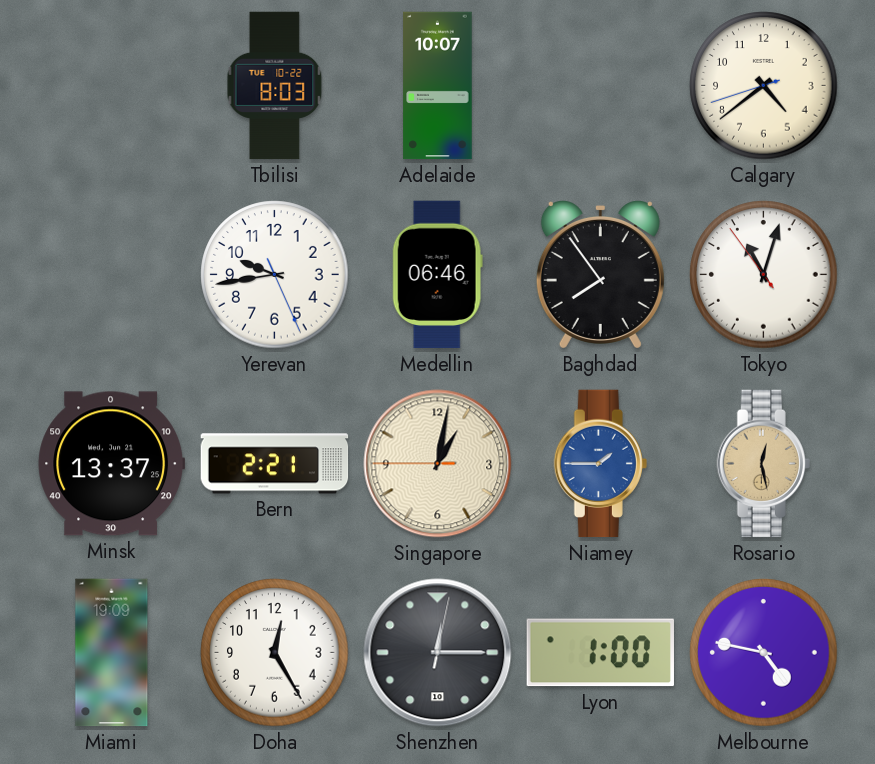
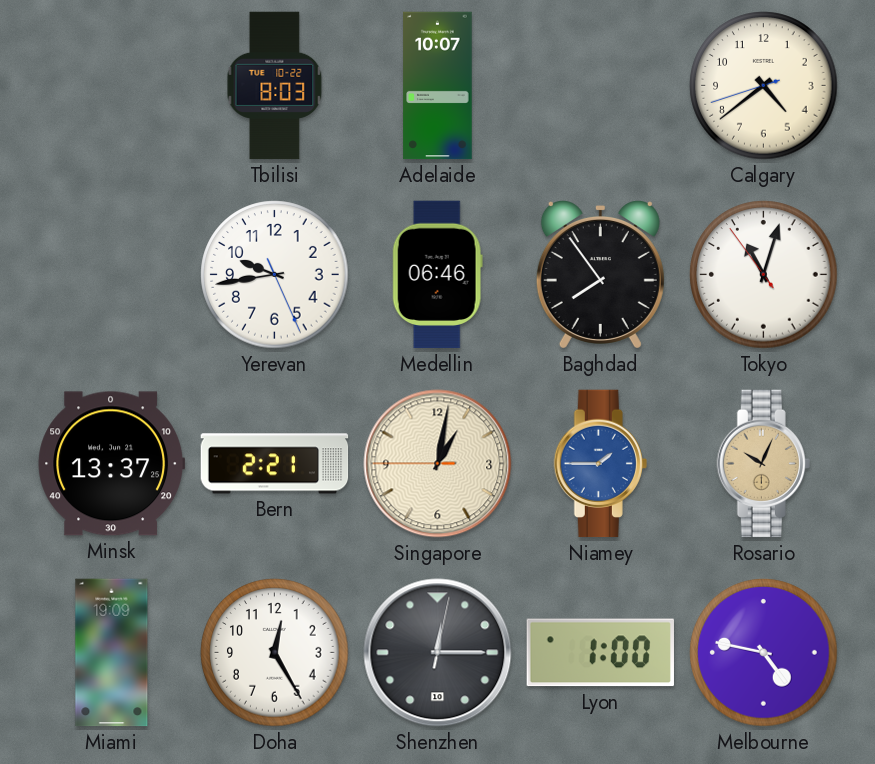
Rosario: 12:28 -> 10:04 (763, 464)
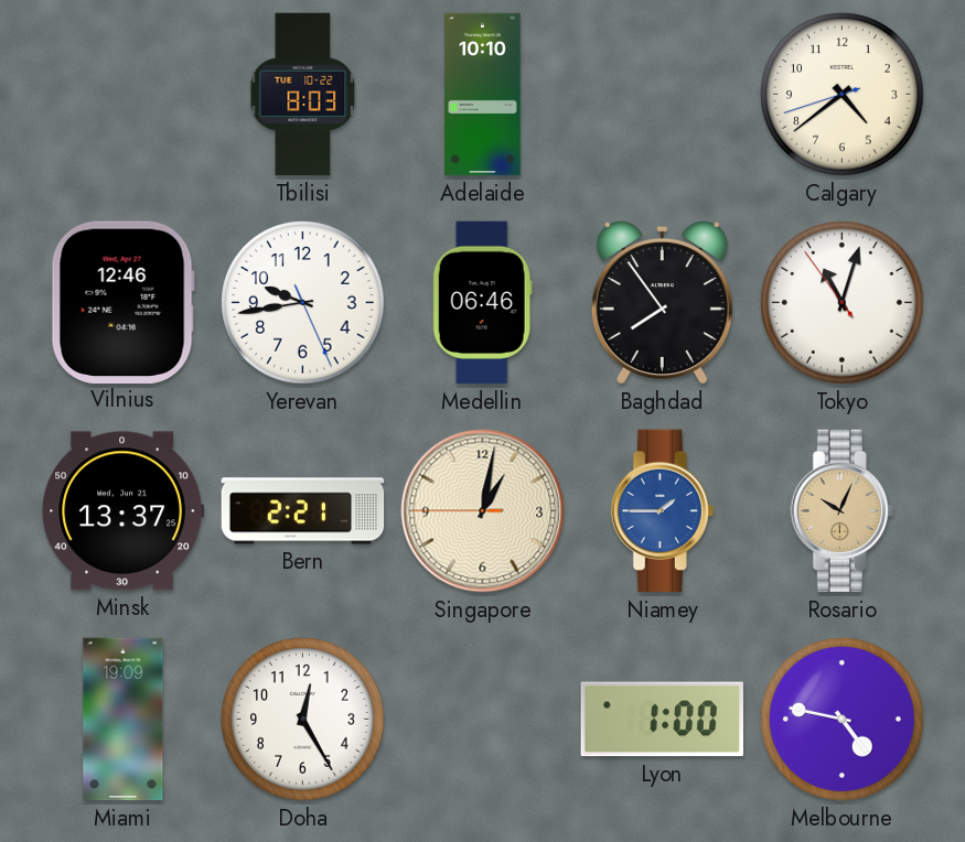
Adelaide: 10:07 -> 10:10 (483, 95)
Vilnius: none -> 12:46 (122, 302)
Shenzhen: 12:15 -> none (438, 653)
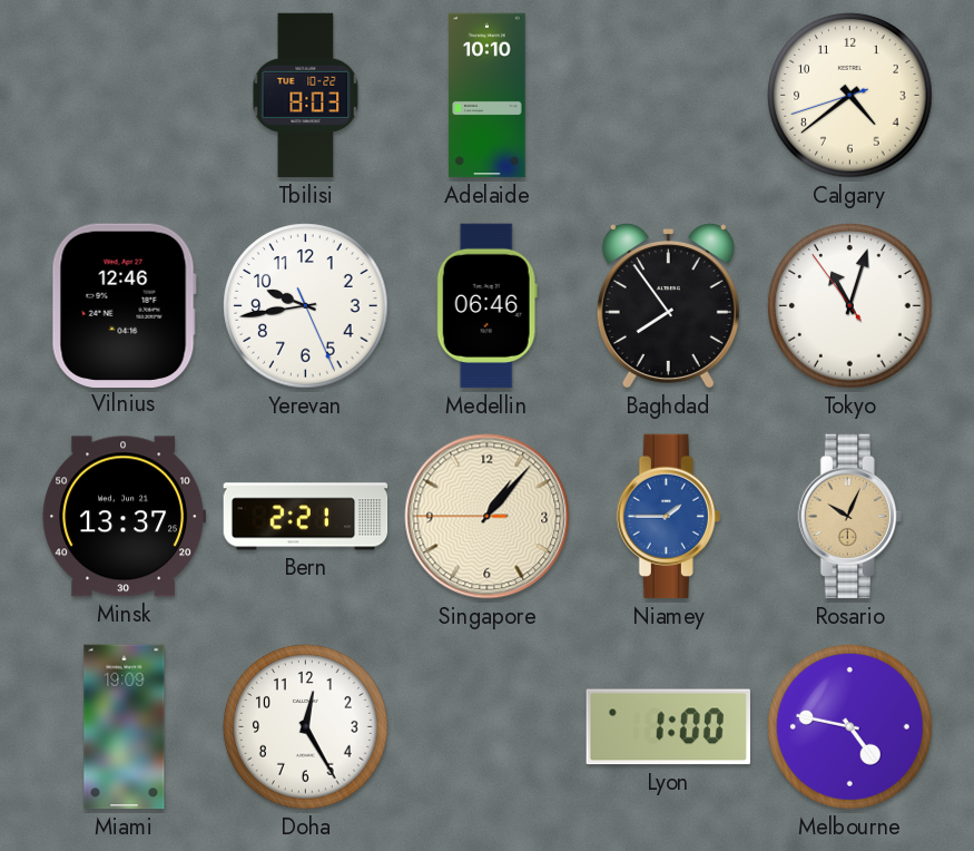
Singapore: 1:01 -> 1:06 (488, 517)
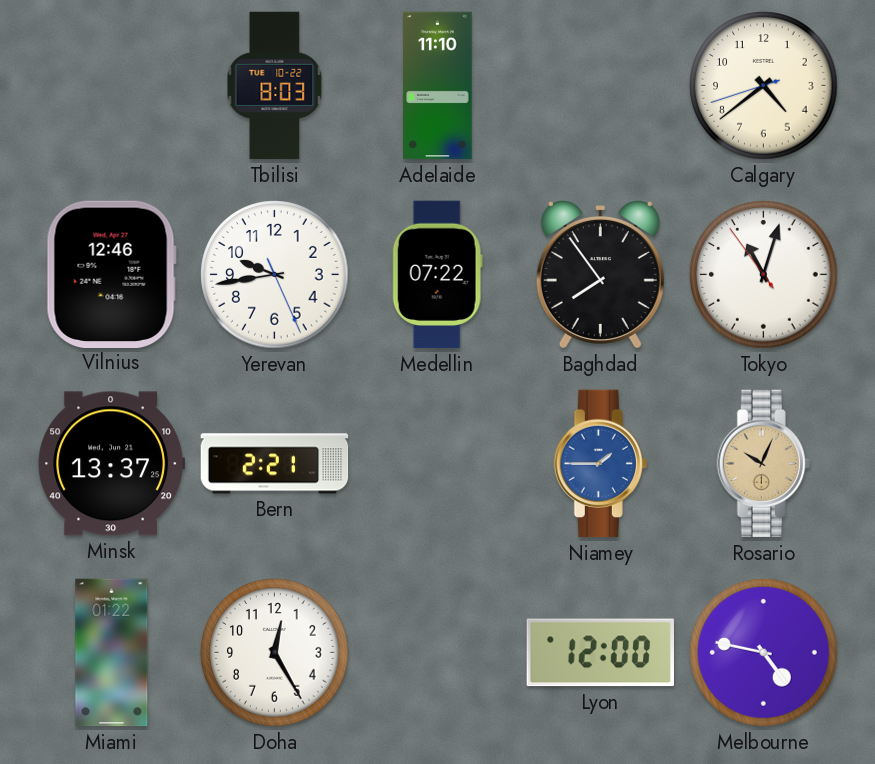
Adelaide: 10:10 -> 11:10 (438, 86)
Medellin: 06:46 -> 07:22 (437, 275)
Singapore: 1:06 -> none (488, 517)
Miami: 19:09 -> 01:22 (112, 653)
Lyon: 1:00 -> 12:00 (600, 653)
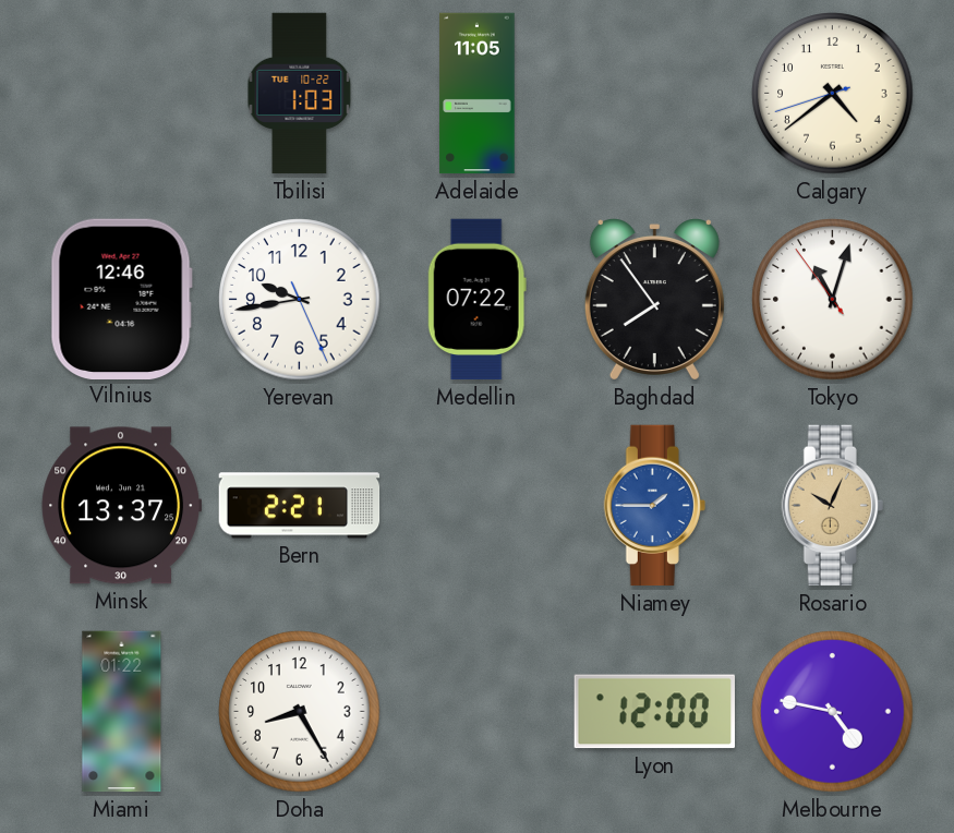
Tbilisi: 8:03 -> 1:03 (300, 94)
Adelaide: 11:10 -> 11:05 (478, 94)
Doha: 12:25 -> 8:25 (300, 712)
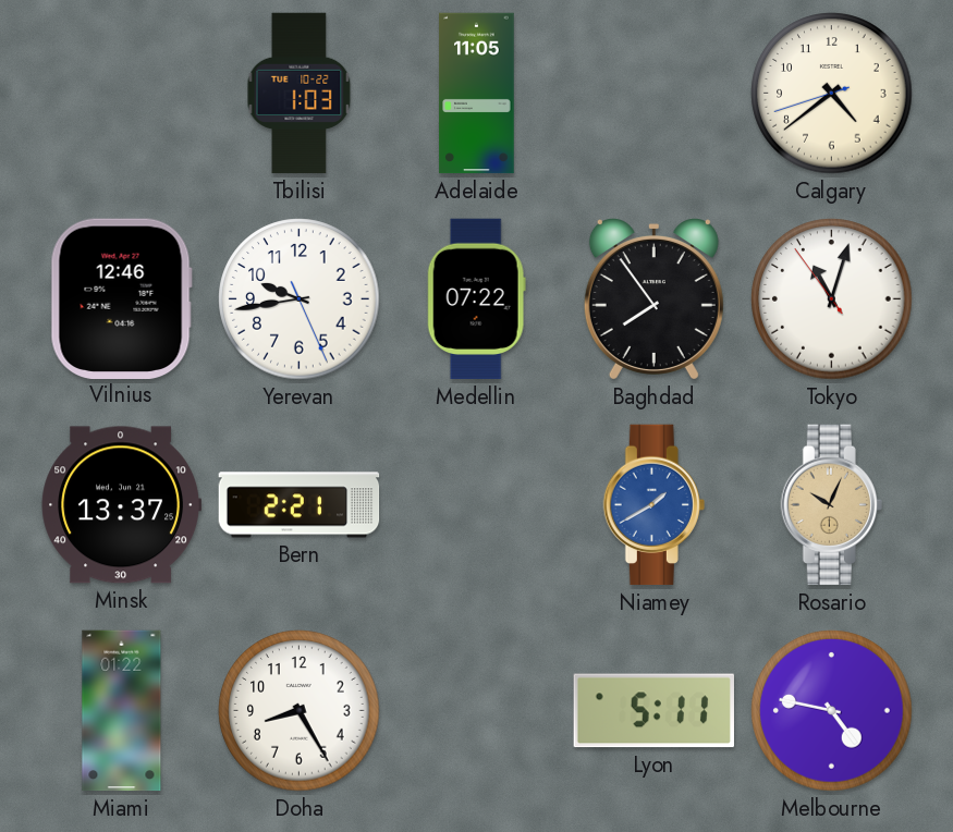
Niamey: 1:45 -> 1:40 (653, 505)
Lyon: 12:00 -> 5:11 (653, 711)
